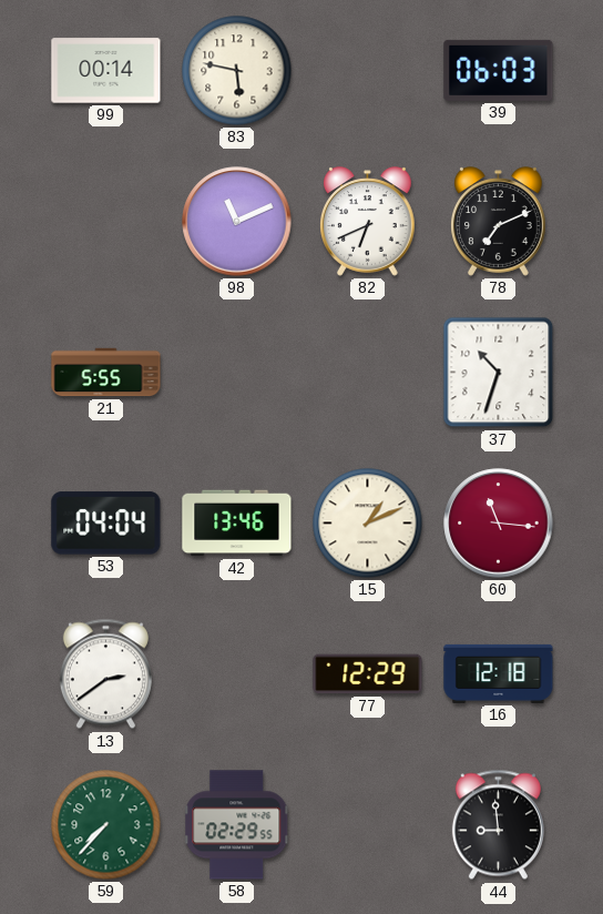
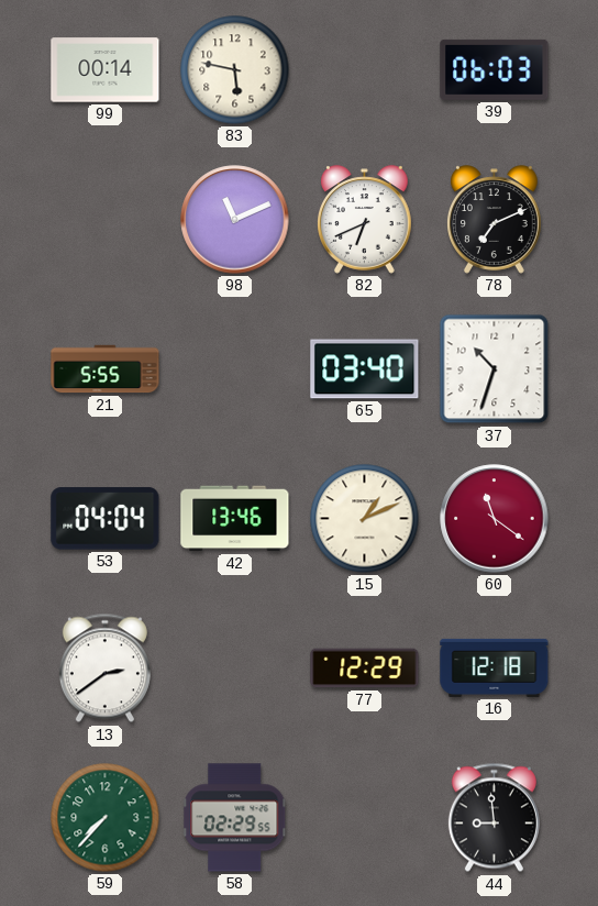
65: none -> 03:40 (365, 369)
60: 11:16 -> 11:21 (495, 519)
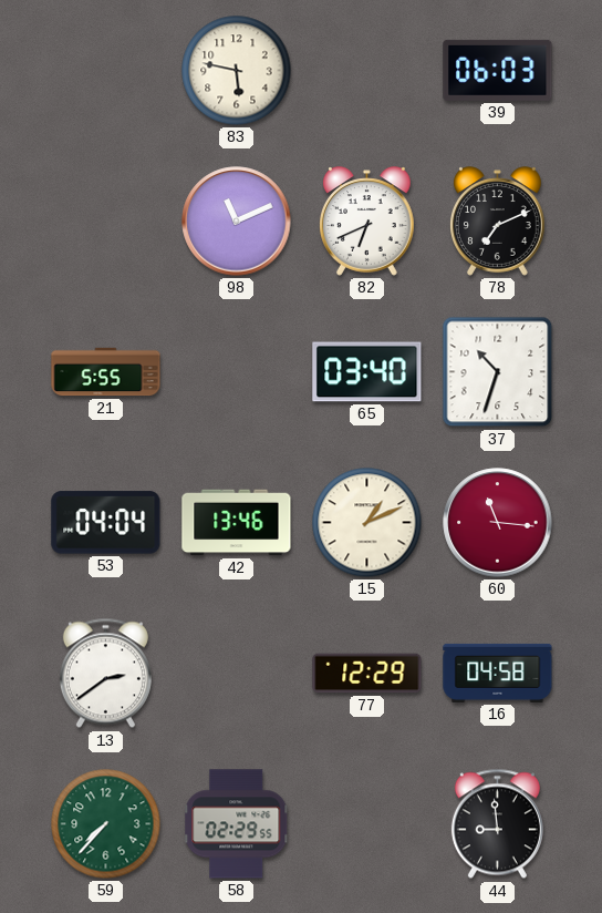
99: 00:14 -> none (106, 70)
60: 11:21 -> 11:16 (498, 523)
16: 12:18 -> 04:58 (498, 673)
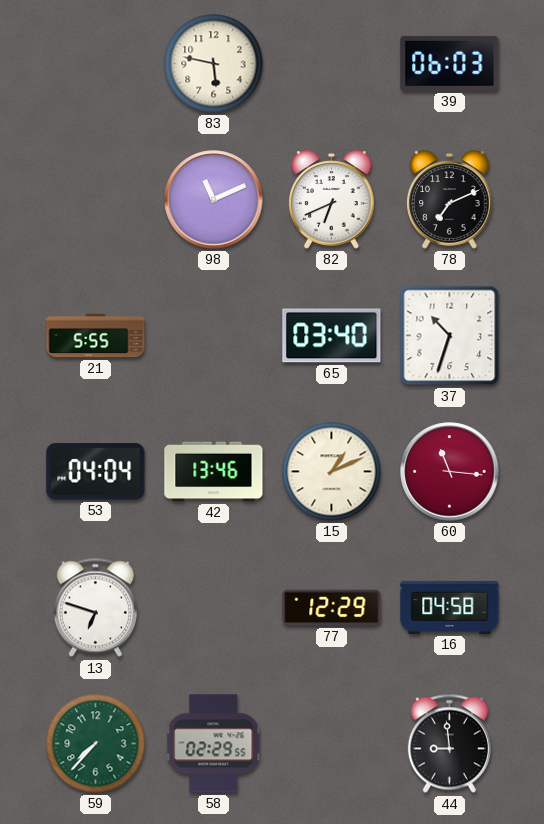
13: 2:39 -> 6:48 (95, 608)
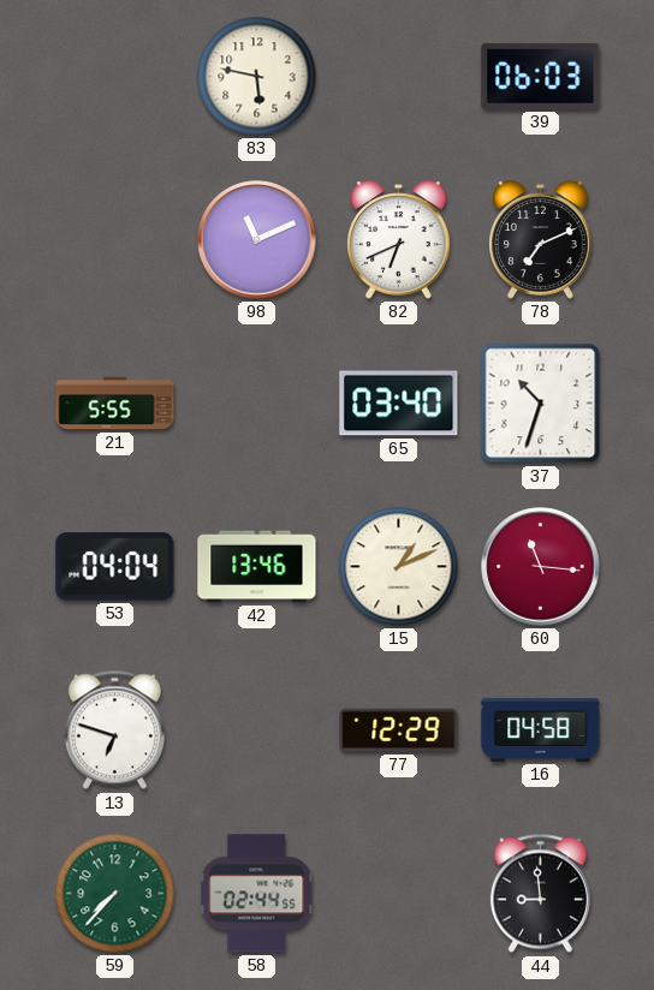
58: 02:29 -> 02:44 (257, 894)
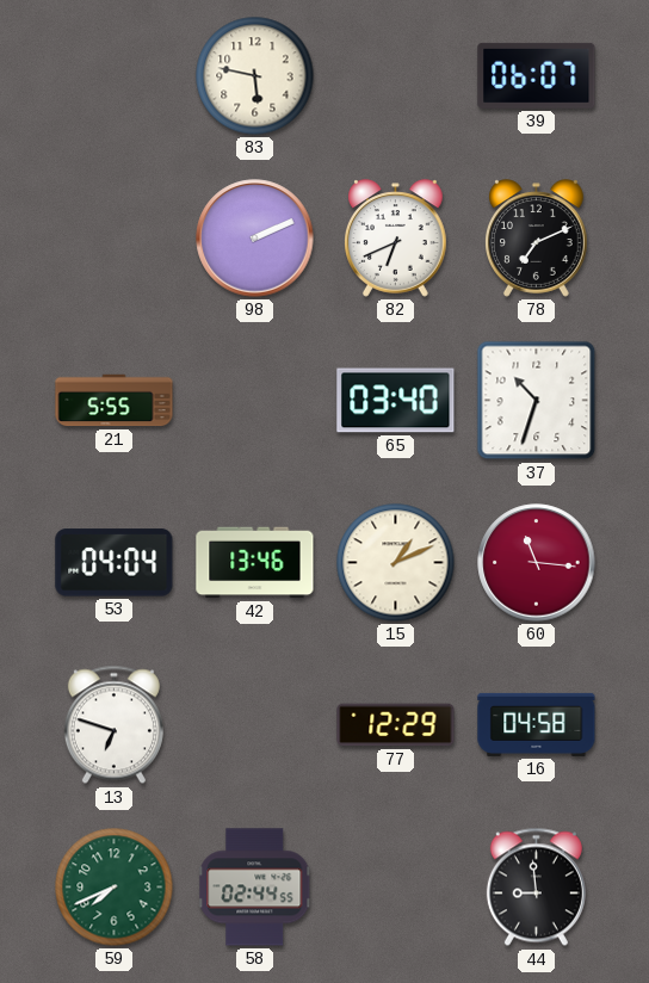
39: 06:03 -> 06:07 (537, 75)
98: 11:11 -> 2:11 (255, 239)
59: 7:37 -> 7:41 (115, 888)
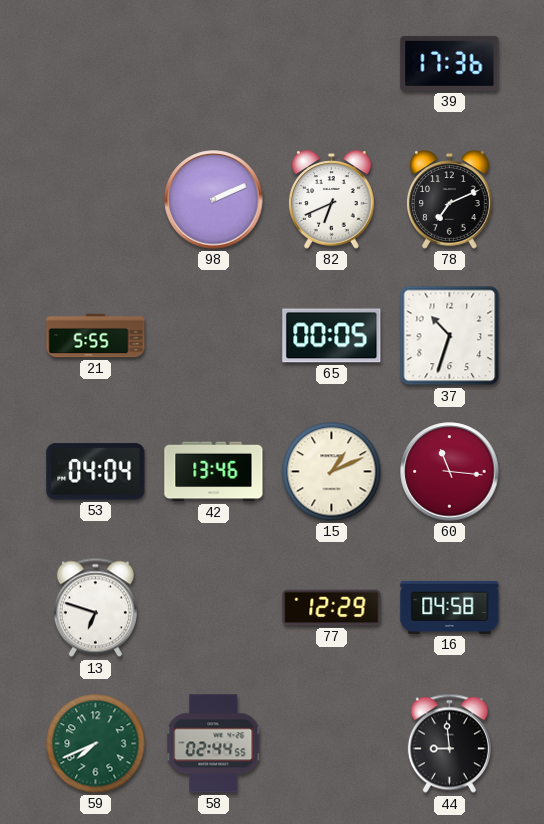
83: 5:47 -> none (255, 76)
39: 06:07 -> 17:36 (450, 63)
65: 03:40 -> 00:05 (332, 336)
